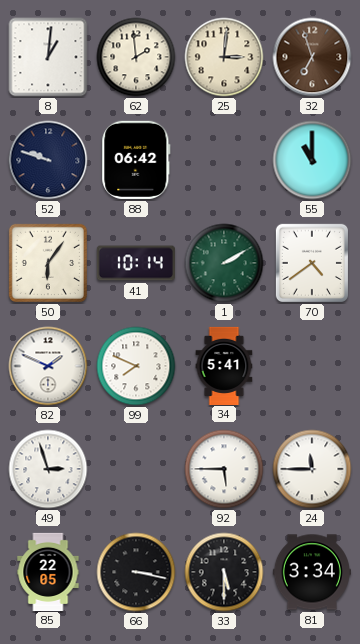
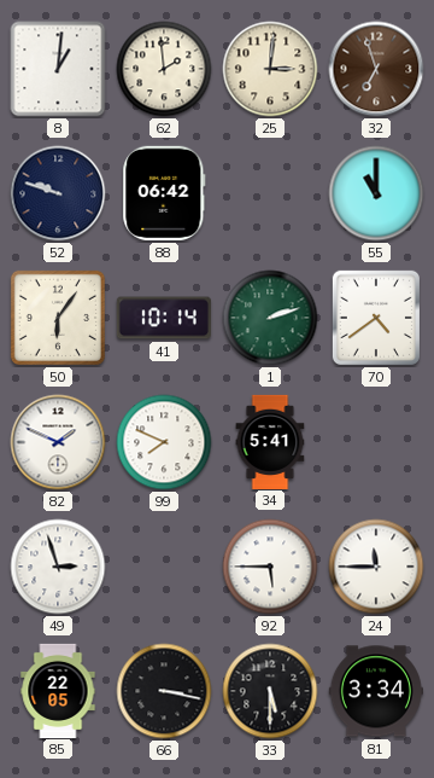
1: 2:10 -> 2:12 (270, 318)
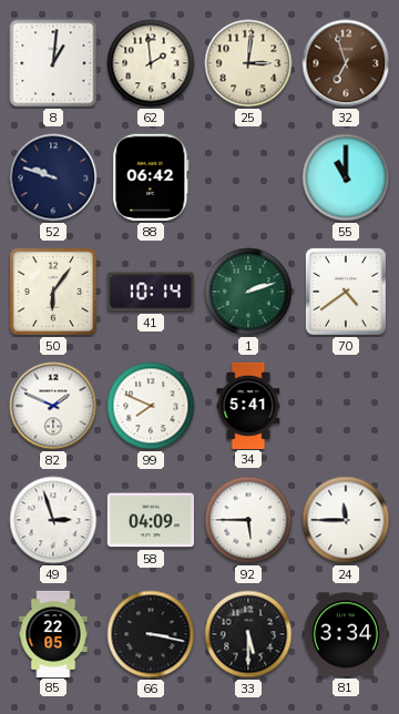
58: none -> 04:09 (151, 520)
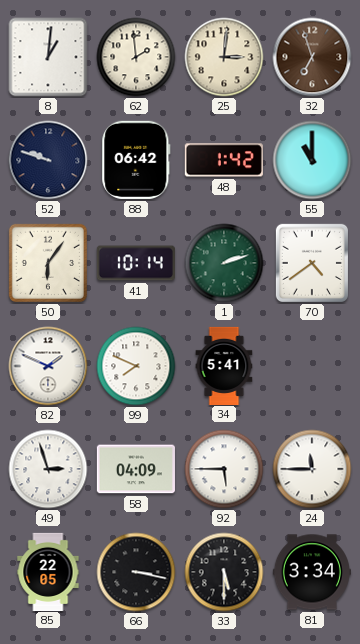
48: none -> 1:42 (224, 160)
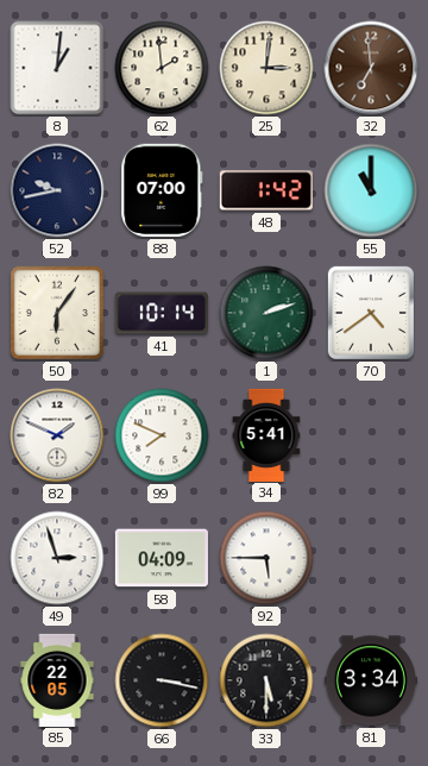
32: 6:57 -> 6:59 (371, 68)
52: 9:48 -> 9:43 (57, 190)
88: 06:42 -> 07:00 (162, 190)
24: 11:45 -> none (312, 469)
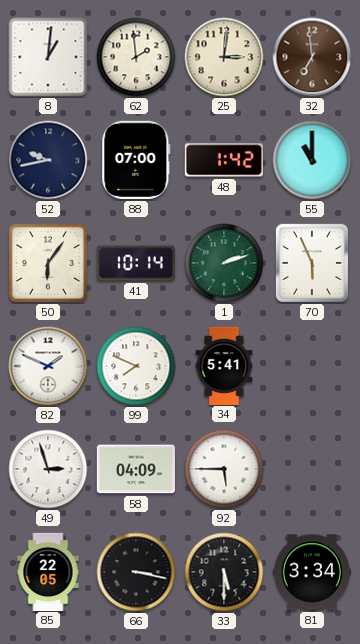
70: 4:39 -> 5:56 (312, 263)
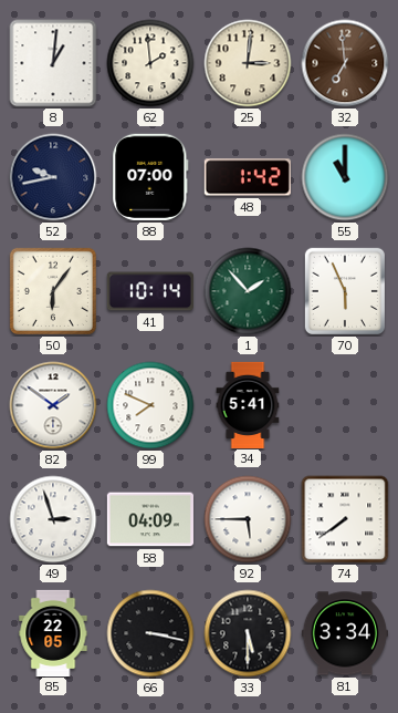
1: 2:12 -> 1:53 (248, 291)
82: 1:49 -> 1:51 (53, 405)
74: none -> 7:39 (345, 519)
